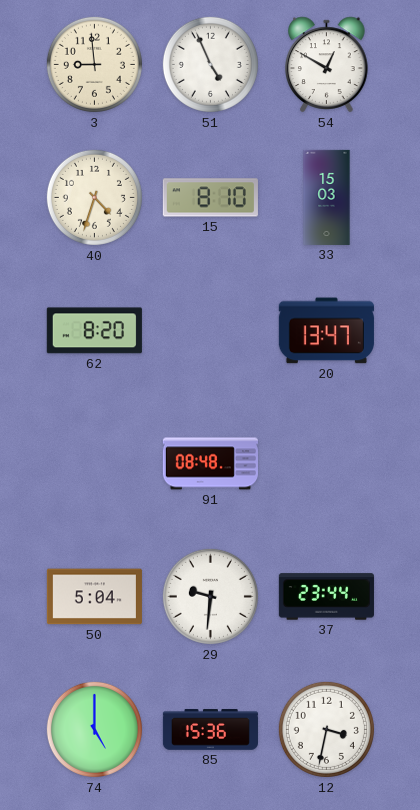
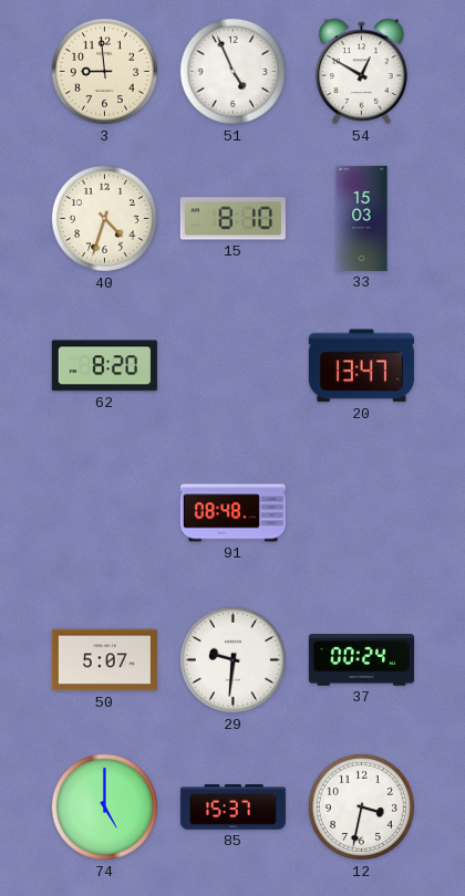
50: 5:04 -> 5:07 (104, 660)
37: 23:44 -> 00:24 (361, 660)
85: 15:36 -> 15:37 (232, 808)
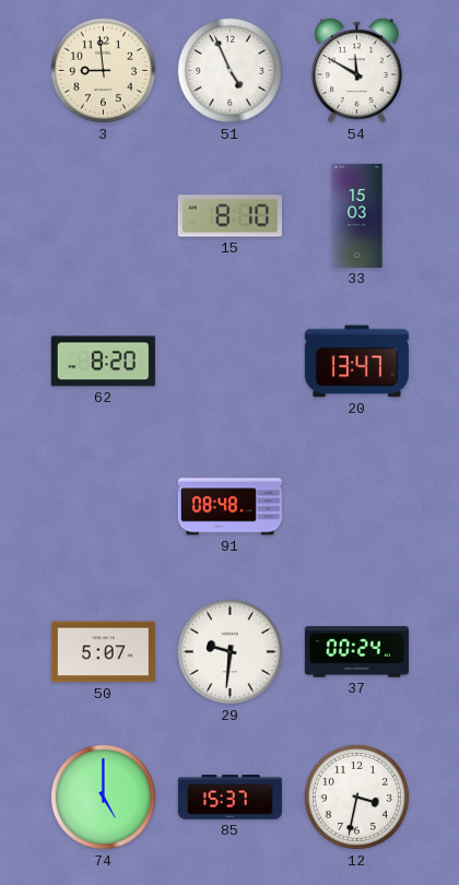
54: 12:50 -> 11:50 (357, 71)
40: 4:33 -> none (104, 218)
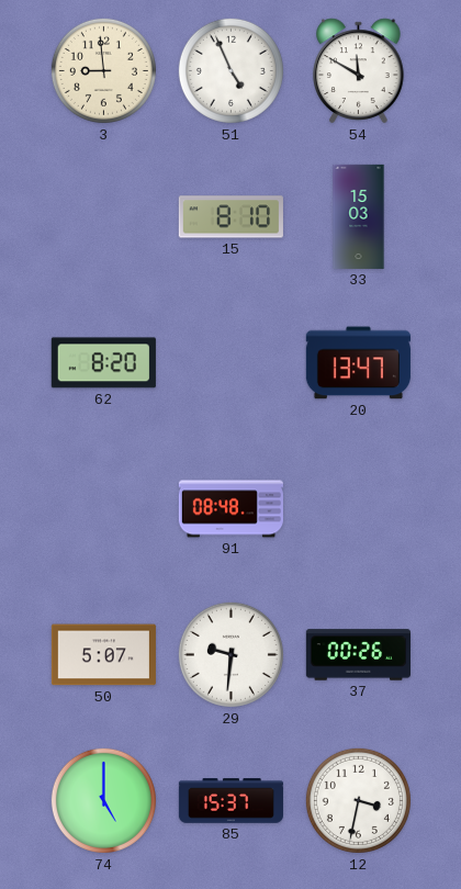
37: 00:24 -> 00:26 (358, 655)
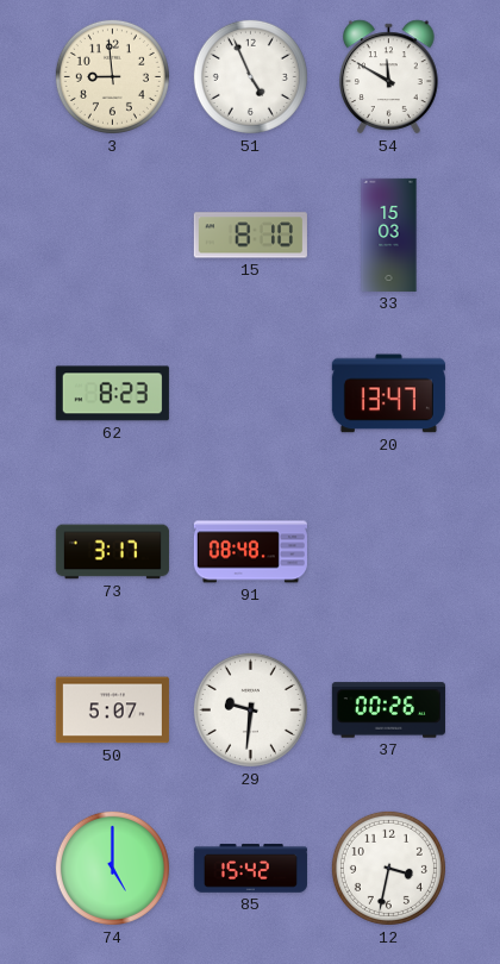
62: 8:20 -> 8:23 (112, 394)
73: none -> 3:17 (112, 552)
85: 15:37 -> 15:42 (250, 869)
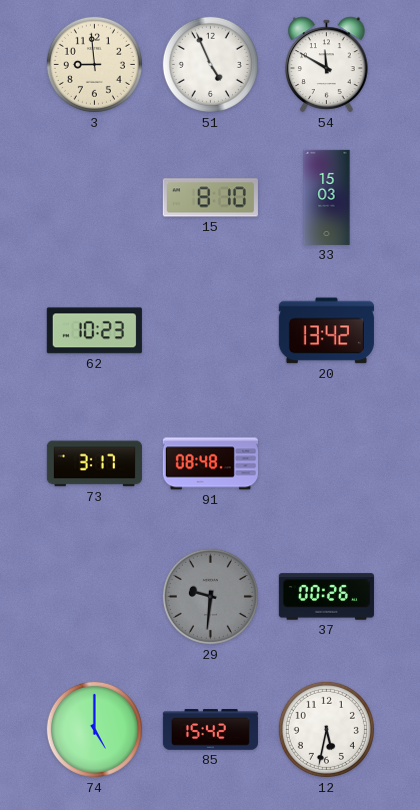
62: 8:23 -> 10:23 (94, 331)
20: 13:47 -> 13:42 (326, 331)
50: 5:07 -> none (112, 711)
29 dial: white -> grey (210, 596)
12: 3:32 -> 5:32 (326, 729)
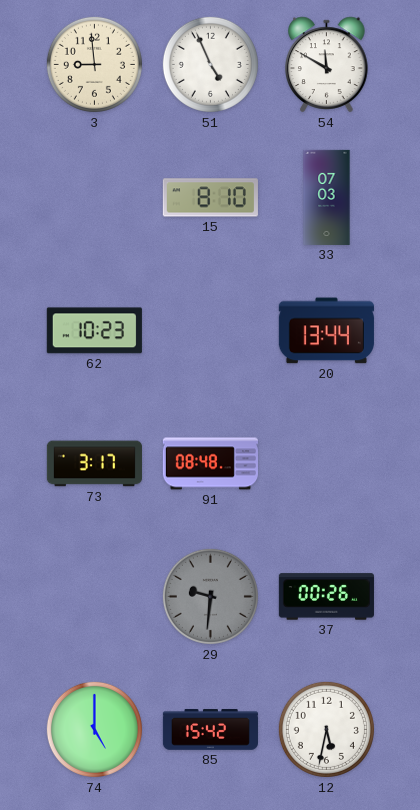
33: 15:03 -> 07:03 (327, 197)
20: 13:42 -> 13:44 (326, 331)
